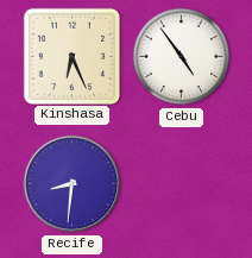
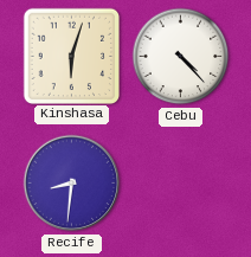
Kinshasa: 6:26 -> 6:03 (71, 56)
Cebu: 4:54 -> 4:23 (181, 57)
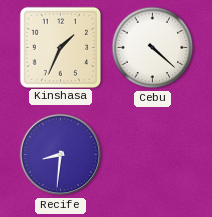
Kinshasa: 6:03 -> 1:34 (60, 47)
Cebu: 4:23 -> 4:22 (153, 48)
